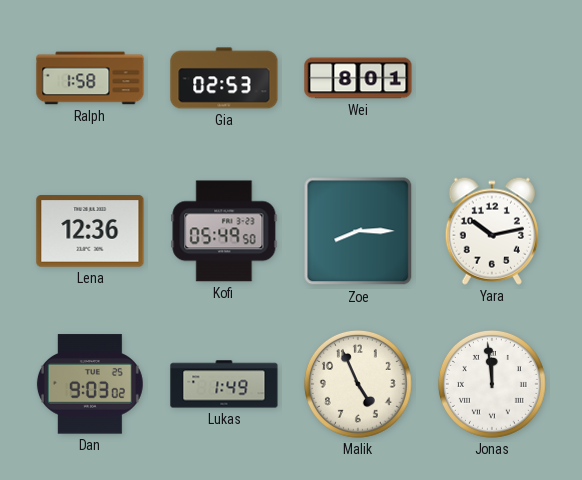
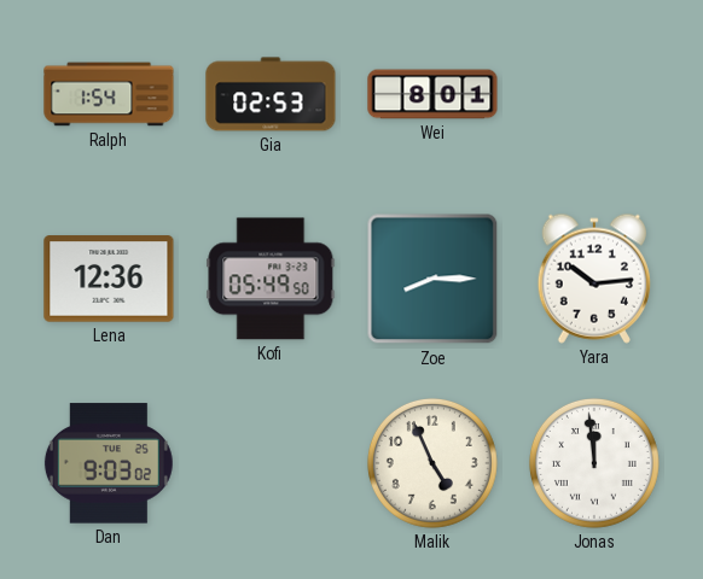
Ralph: 1:58 -> 1:54 (109, 94)
Yara: 10:13 -> 10:14 (594, 279)
Lukas: 1:49 -> none (224, 384)
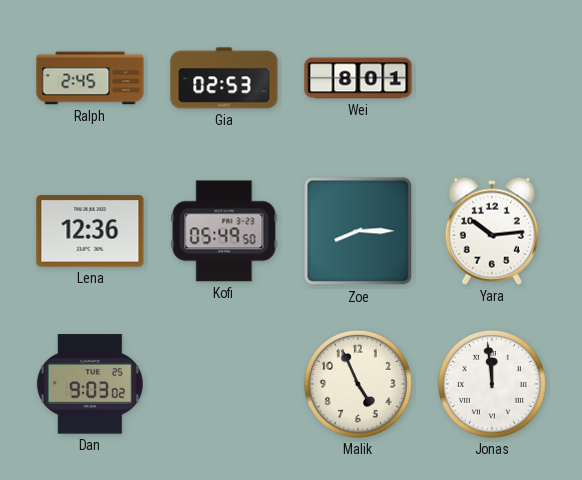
Ralph: 1:54 -> 2:45 (90, 78)
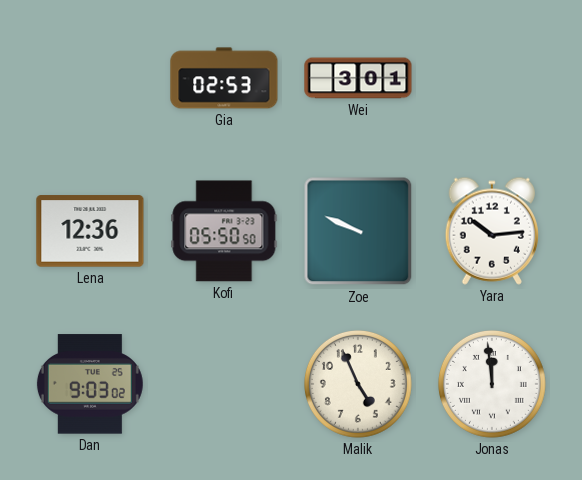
Ralph: 2:45 -> none (90, 78)
Wei: 8:01 -> 3:01 (358, 78)
Kofi: 05:49 -> 05:50 (224, 231)
Zoe: 8:15 -> 9:49 (358, 231)
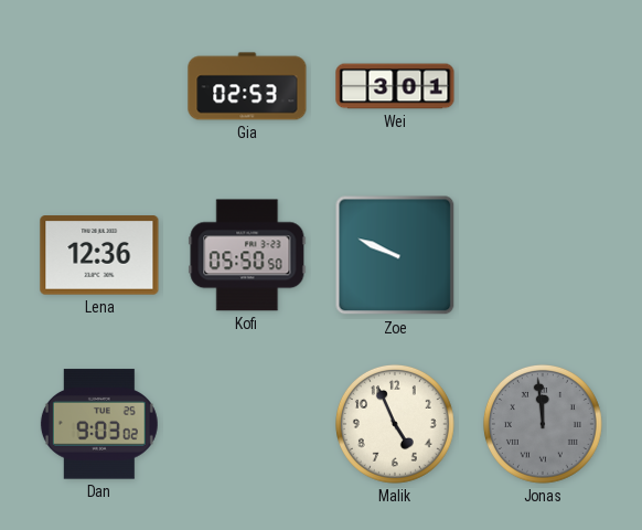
Yara: 10:14 -> none (492, 231)
Jonas dial: white -> grey (543, 424)
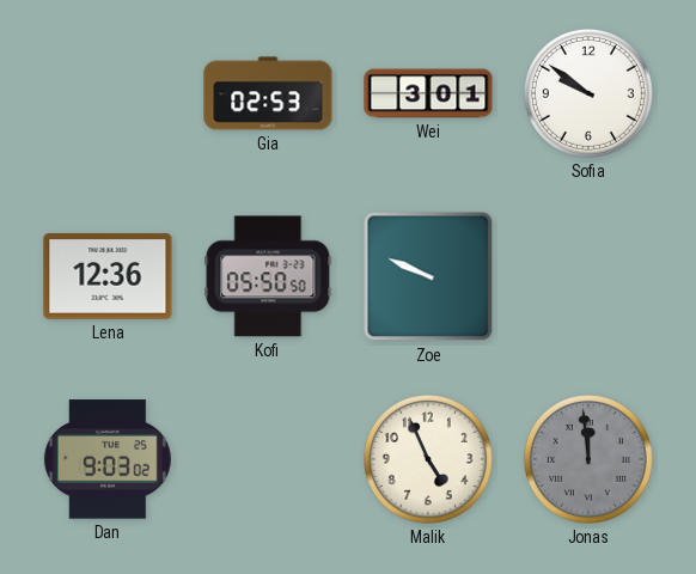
Sofia: none -> 9:51 (588, 93)
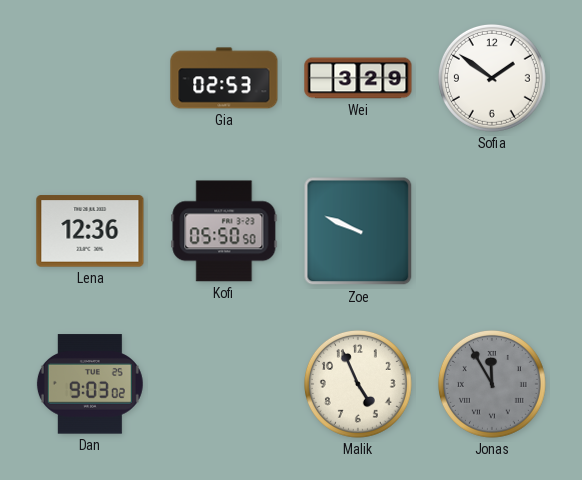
Wei: 3:01 -> 3:29 (358, 78)
Sofia: 9:51 -> 1:51 (492, 78)
Jonas: 11:59 -> 11:55 (492, 384)
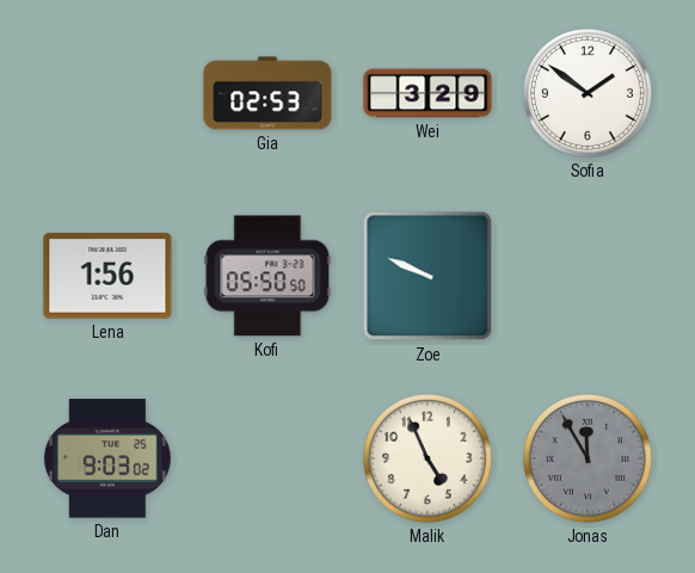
Lena: 12:36 -> 1:56 (107, 276)
